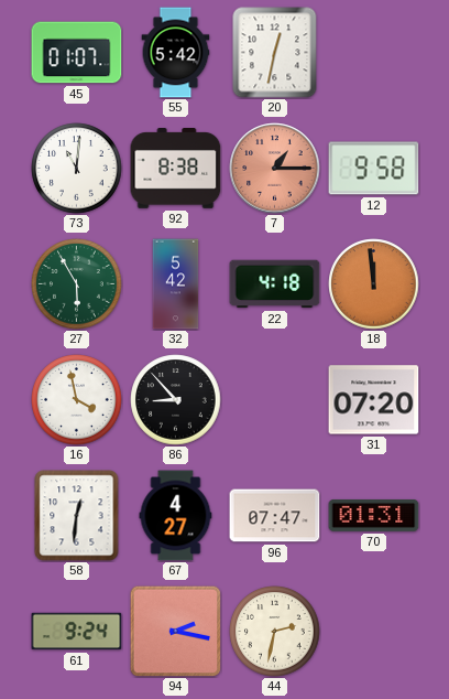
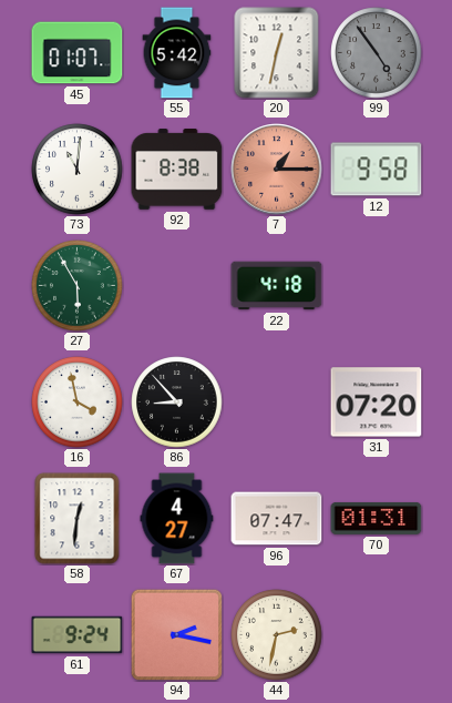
99: none -> 4:54 (377, 53)
32: 5:42 -> none (176, 284)
18: 11:59 -> none (374, 284)
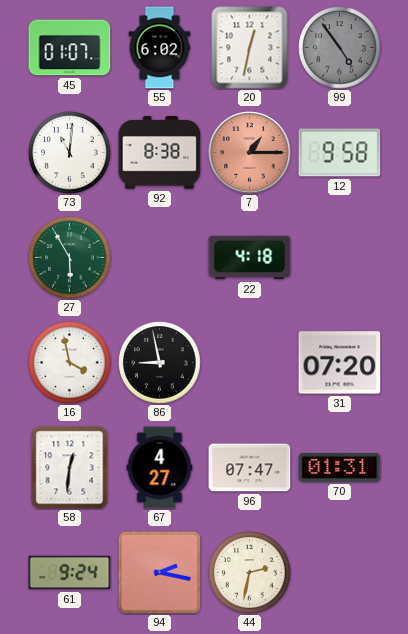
55: 5:42 -> 6:02 (160, 48)
86: 8:53 -> 8:58 (160, 363)
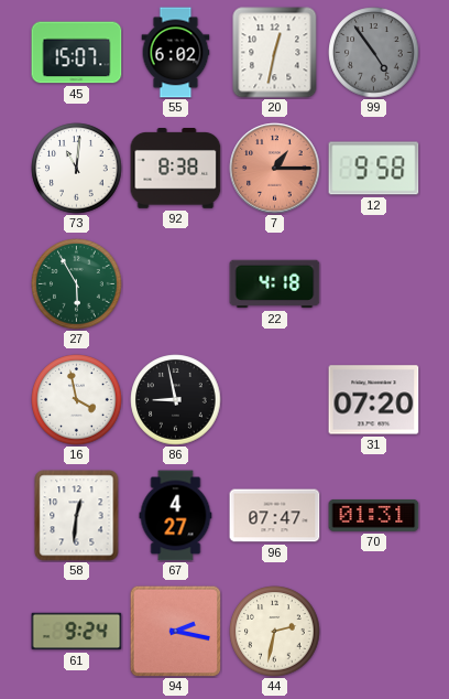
45: 01:07 -> 15:07 (77, 53)
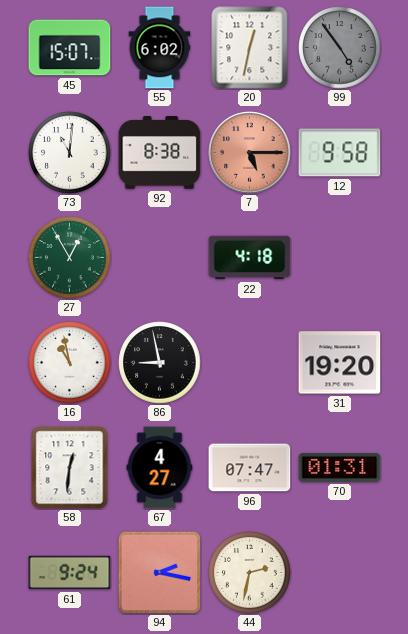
7: 1:15 -> 5:15 (250, 153)
27: 5:55 -> 12:55 (70, 258)
16: 3:58 -> 10:58 (70, 363)
31: 07:20 -> 19:20 (340, 363)
